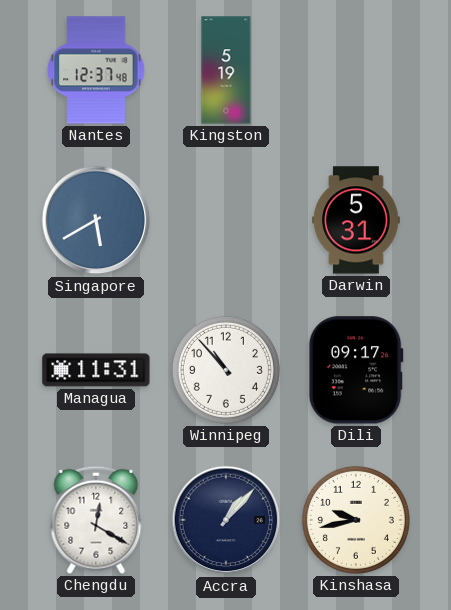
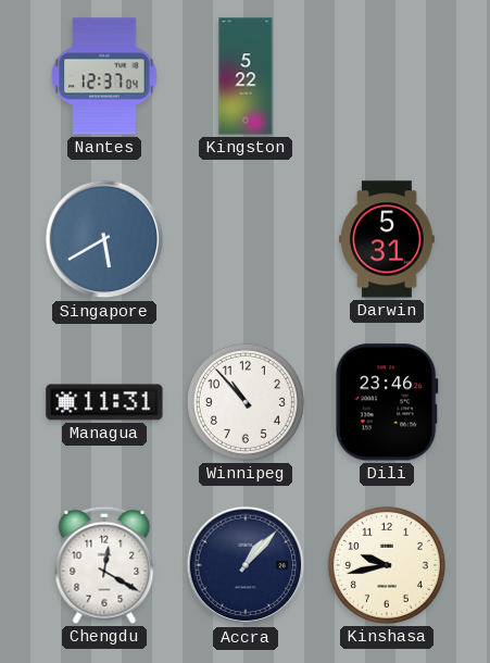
Nantes: 12:37:48 -> 12:37:04 (104, 76)
Kingston: 5:19 -> 5:22 (246, 76)
Dili: 09:17 -> 23:46 (387, 402)
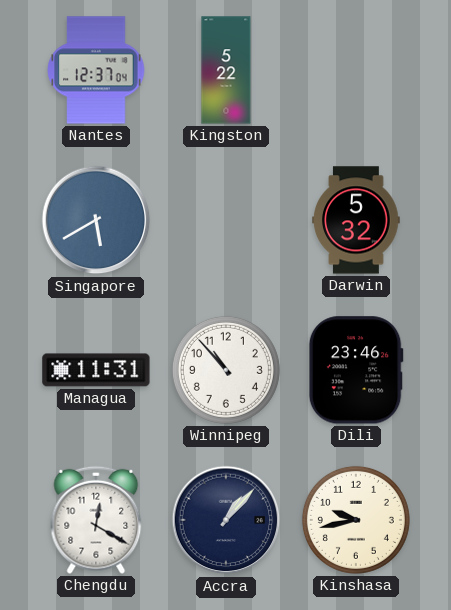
Darwin: 5:31 -> 5:32 (356, 220)
